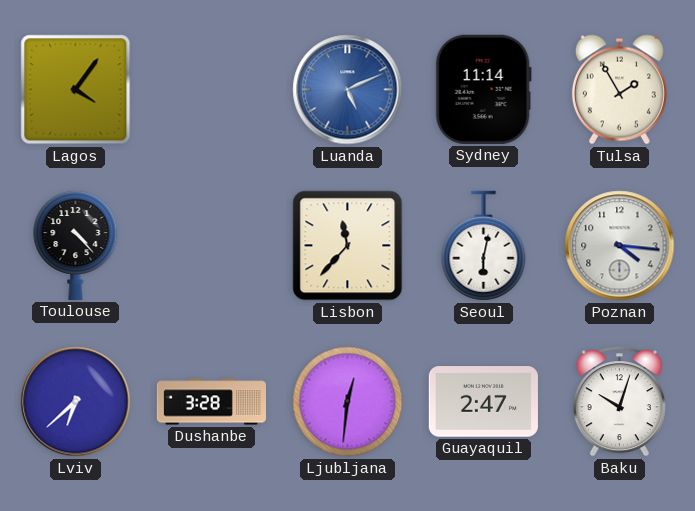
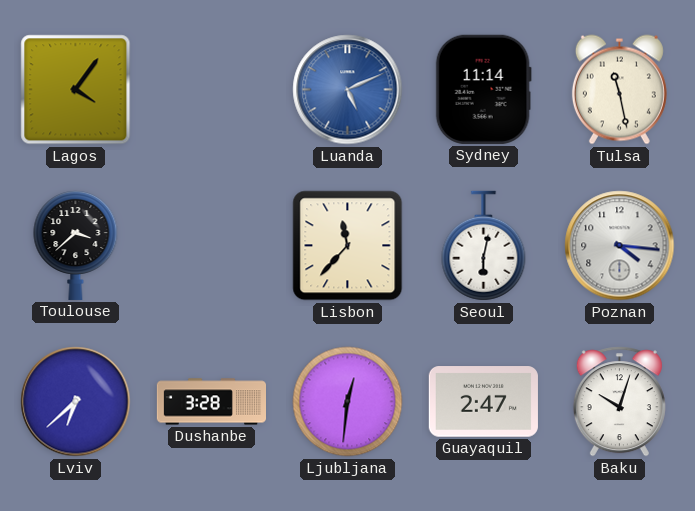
Tulsa: 1:55 -> 11:28 (619, 90)
Toulouse: 4:23 -> 3:38 (76, 246)
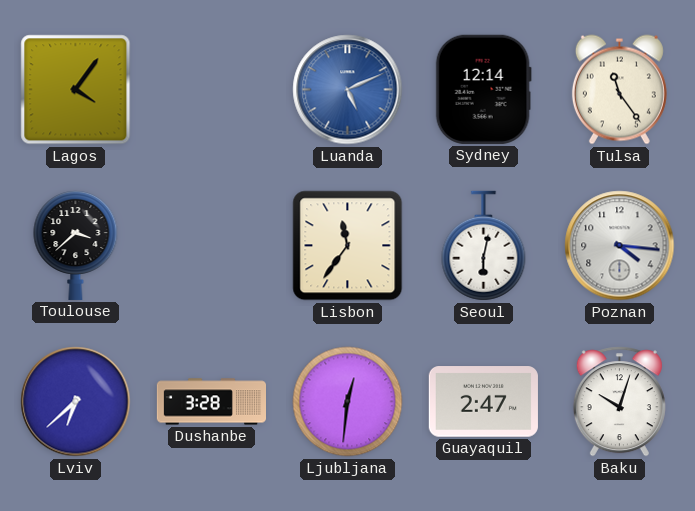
Sydney: 11:14 -> 12:14 (483, 89)
Tulsa: 11:28 -> 11:24 (619, 90)
Lisbon: 11:37 -> 11:36 (348, 246)
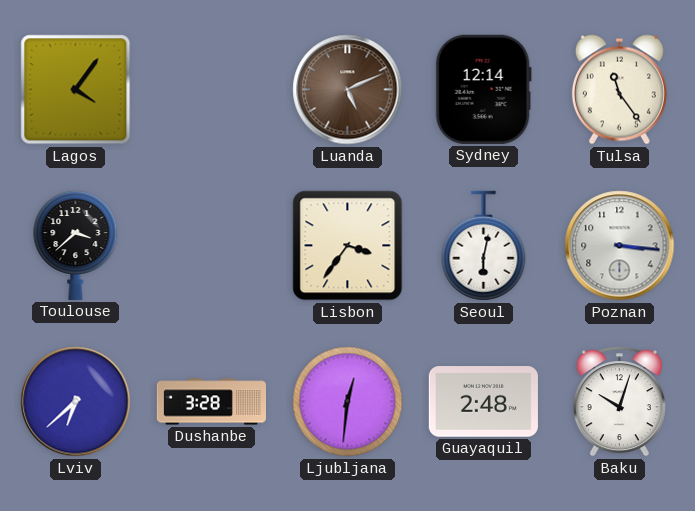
Luanda dial: blue -> brown (348, 90)
Lisbon: 11:36 -> 3:36 (348, 246)
Poznan: 4:16 -> 3:16 (620, 246)
Guayaquil: 2:47 -> 2:48 (483, 402)
